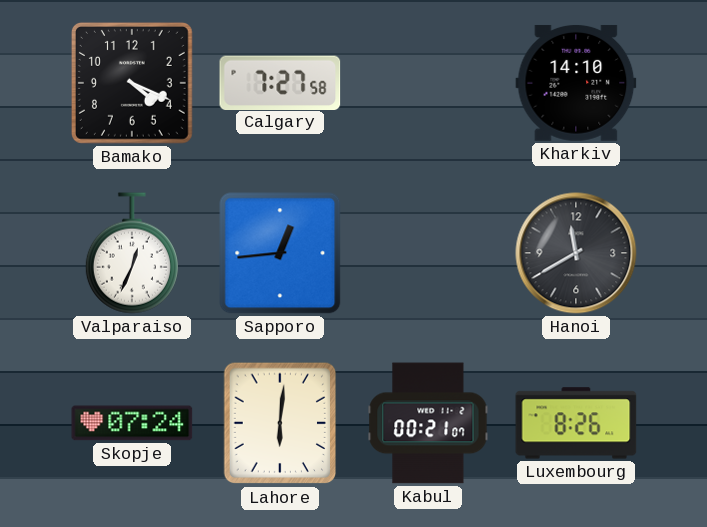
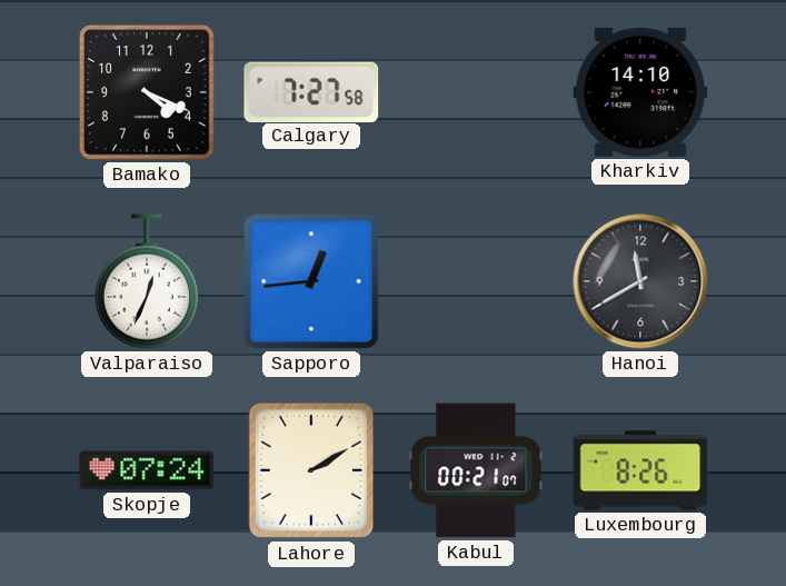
Lahore: 6:01 -> 2:10 (311, 470)
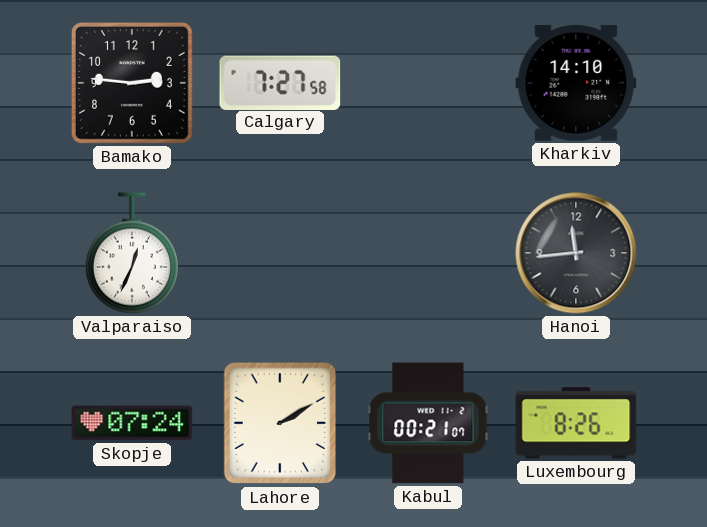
Bamako: 4:19 -> 2:46 (132, 83)
Sapporo: 12:44 -> none (311, 281)
Hanoi: 11:40 -> 11:44 (576, 253)
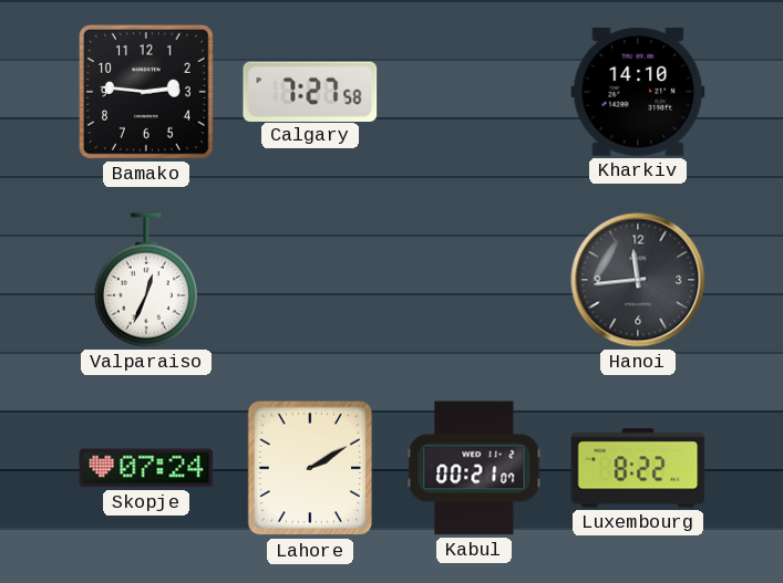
Luxembourg: 8:26 -> 8:22 (638, 468)
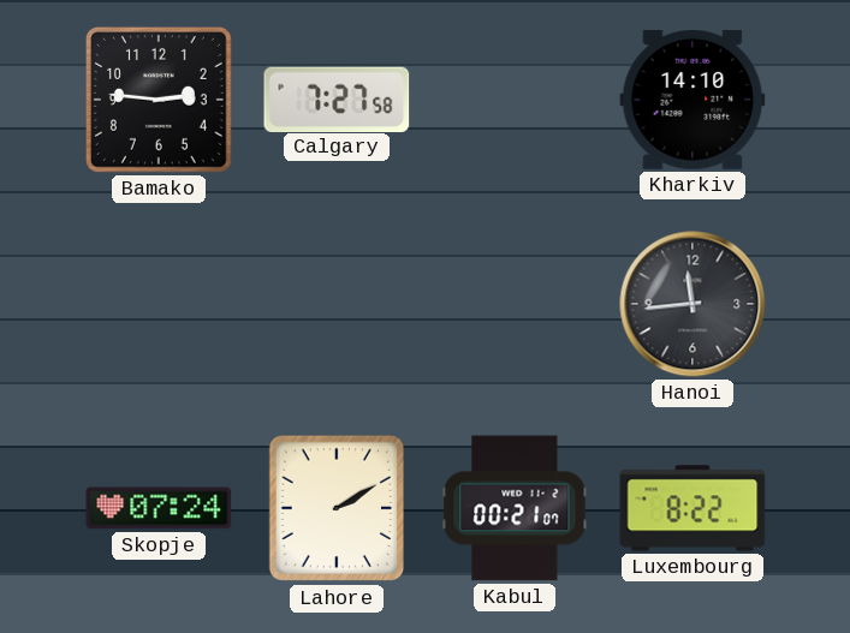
Valparaiso: 12:34 -> none (146, 280)
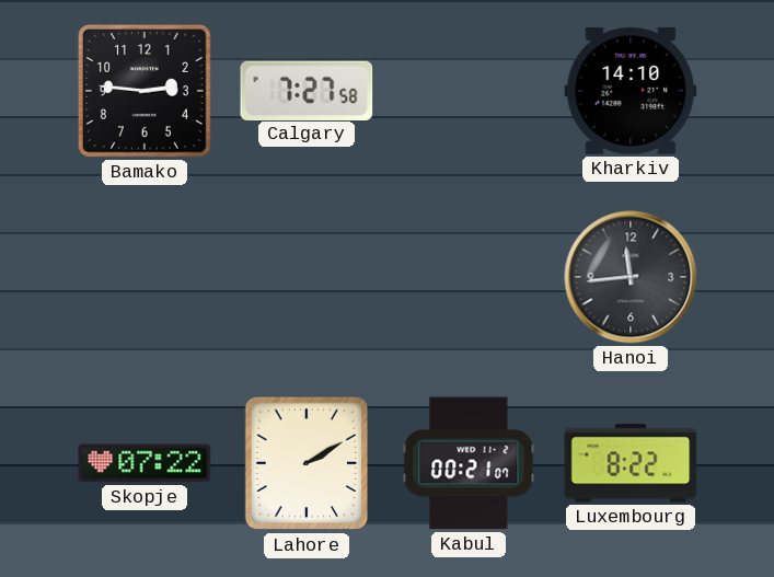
Skopje: 07:24 -> 07:22 (145, 463)
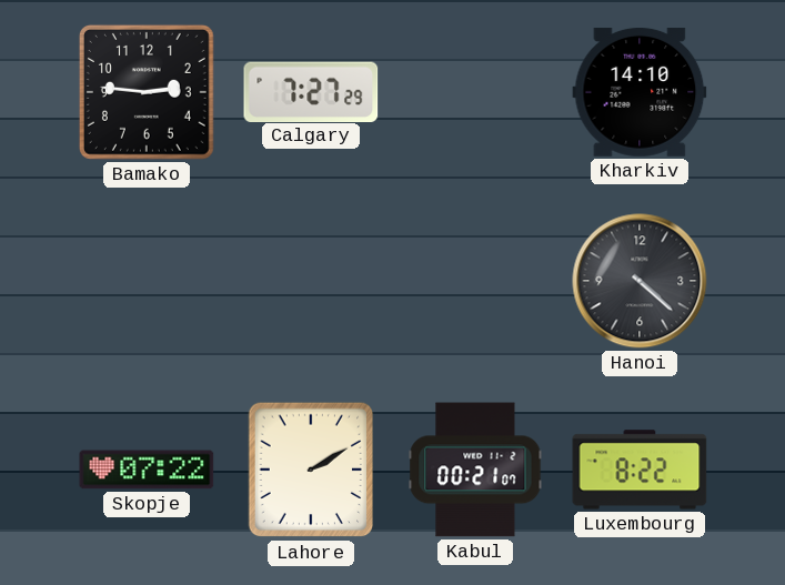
Calgary: 7:27:58 -> 7:27:29 (311, 91)
Hanoi: 11:44 -> 4:22 (640, 281)
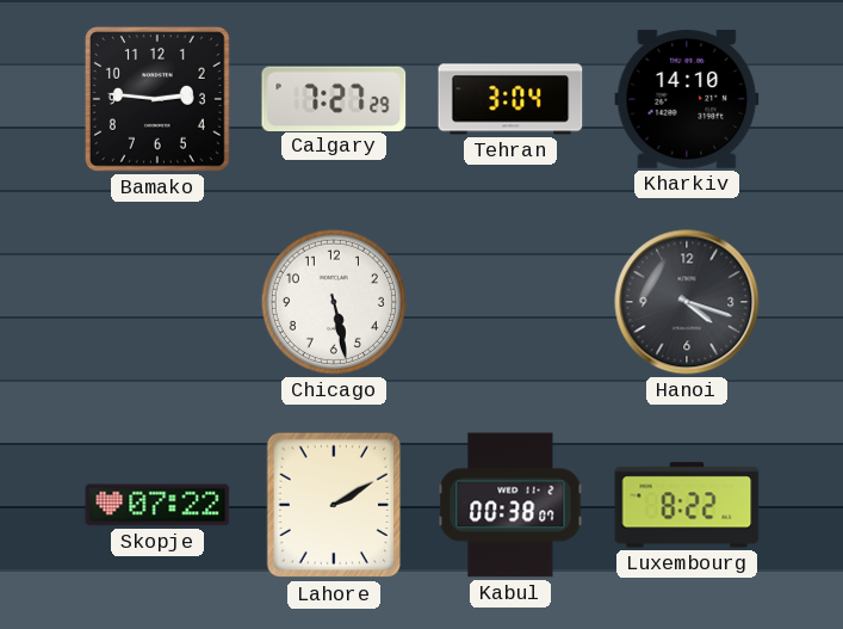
Tehran: none -> 3:04 (510, 99)
Chicago: none -> 5:28 (334, 302)
Hanoi: 4:22 -> 4:18 (687, 302)
Kabul: 00:21 -> 00:38 (510, 505)
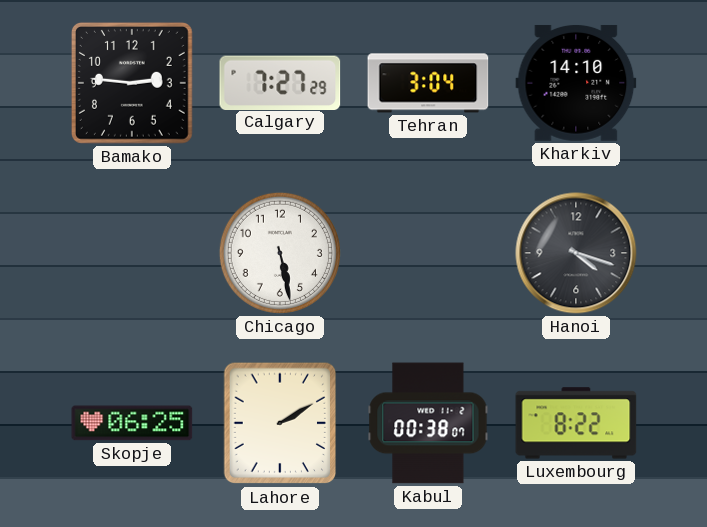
Skopje: 07:22 -> 06:25 (132, 423)
